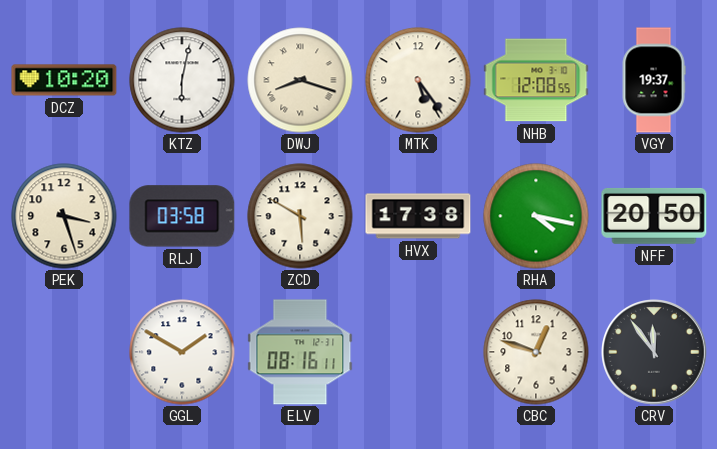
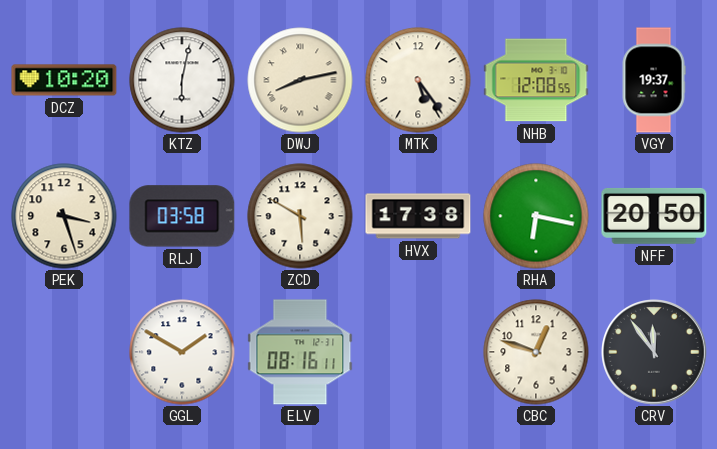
DWJ: 8:18 -> 8:13 (300, 80)
RHA: 4:17 -> 6:17 (536, 216)
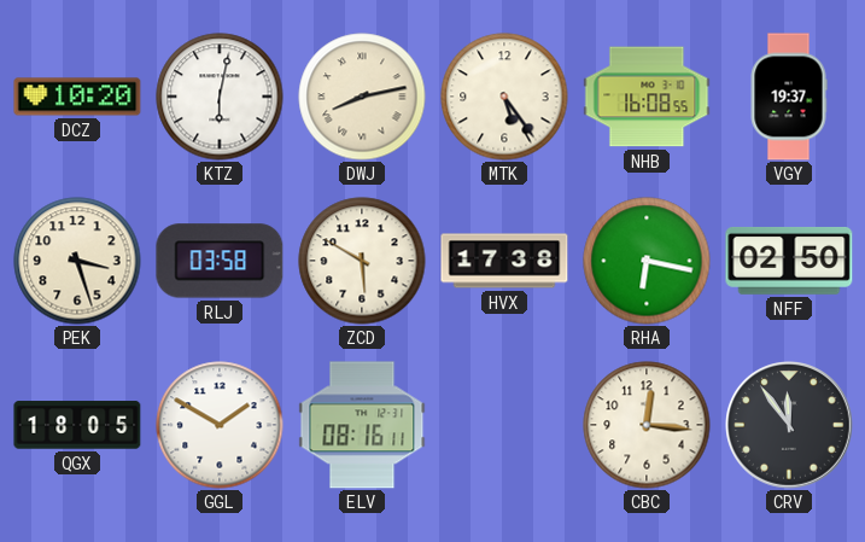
NHB: 12:08 -> 16:08 (647, 97)
NFF: 20:50 -> 02:50 (789, 261)
QGX: none -> 18:05 (77, 425)
CBC: 12:48 -> 12:16 (647, 425)
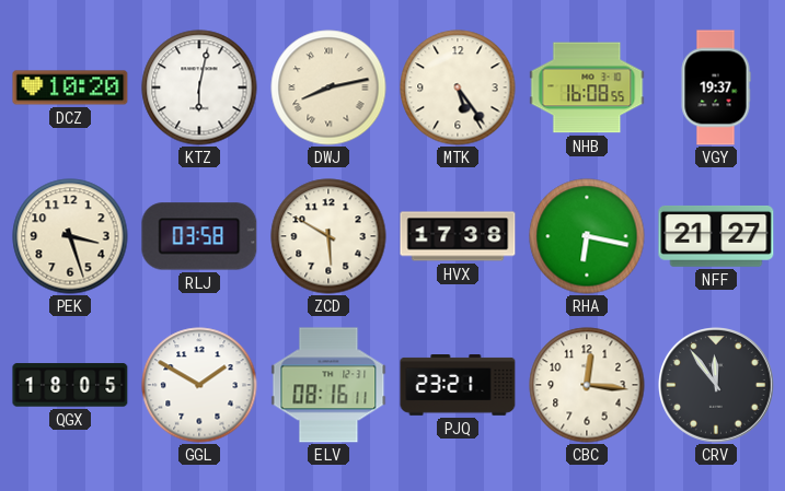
NFF: 02:50 -> 21:27 (716, 236)
PJQ: none -> 23:21 (458, 386)
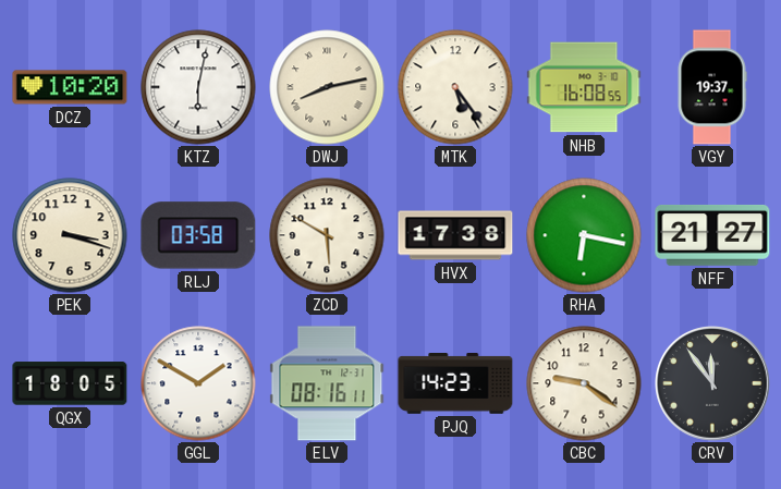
PEK: 3:27 -> 3:18 (70, 235)
PJQ: 23:21 -> 14:23 (455, 384)
CBC: 12:16 -> 9:21 (584, 383)
